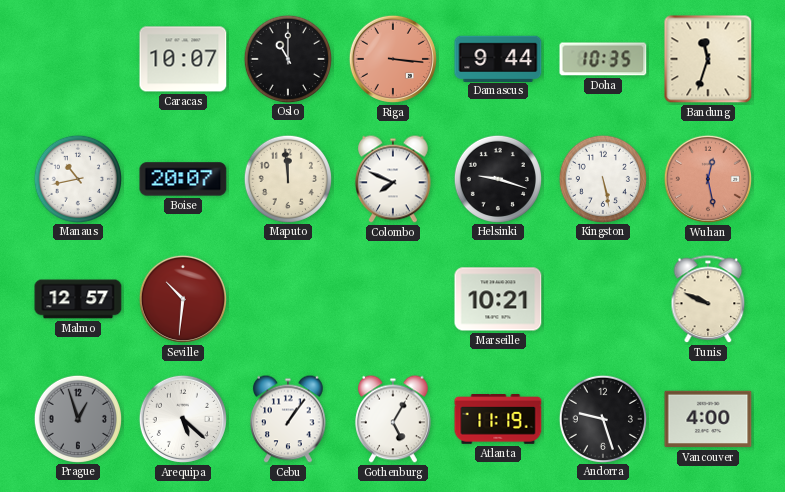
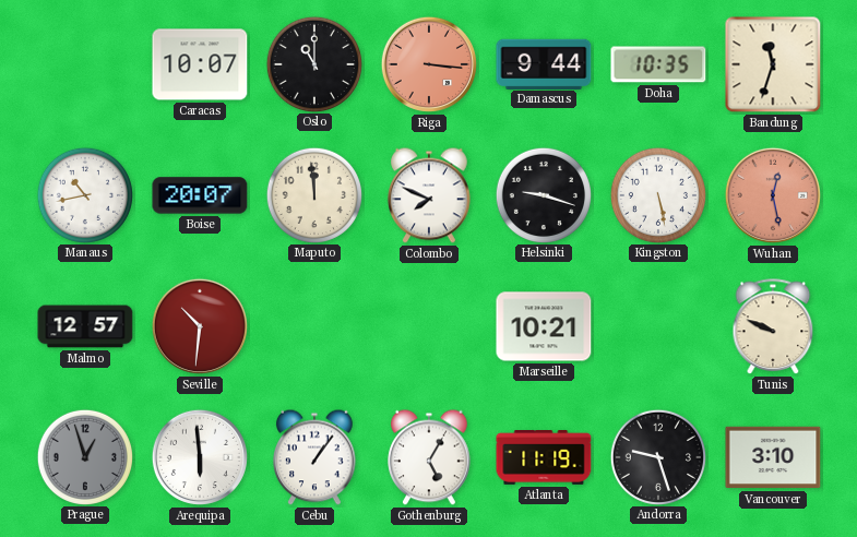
Arequipa: 5:22 -> 5:59 (200, 457)
Vancouver: 4:00 -> 3:10 (773, 457)
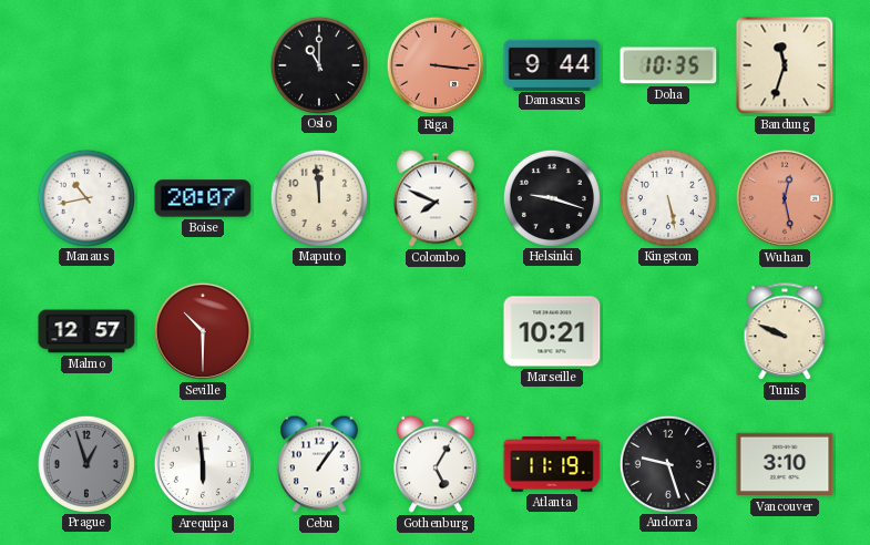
Caracas: 10:07 -> none (200, 64)
Seville: 10:31 -> 10:30 (203, 331)
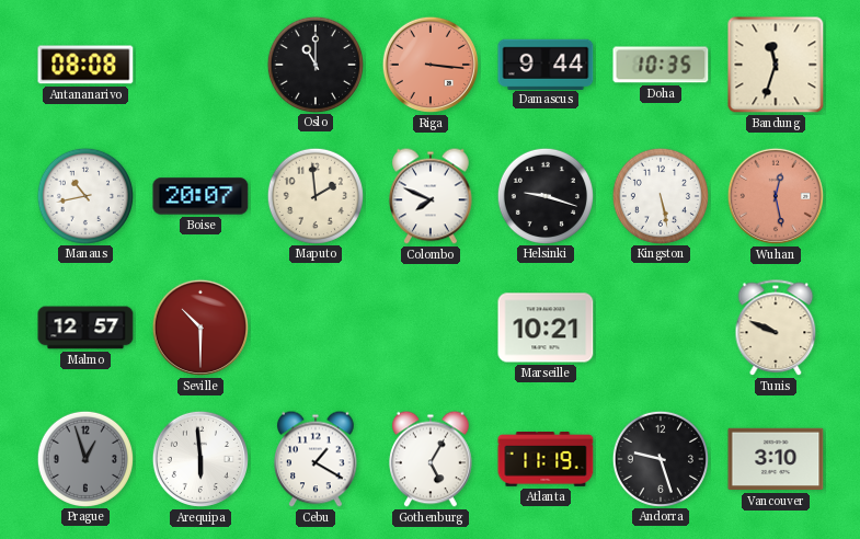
Antananarivo: none -> 08:08 (85, 65)
Maputo: 11:59 -> 1:59 (314, 195)
Cebu: 1:06 -> 1:20 (316, 459)
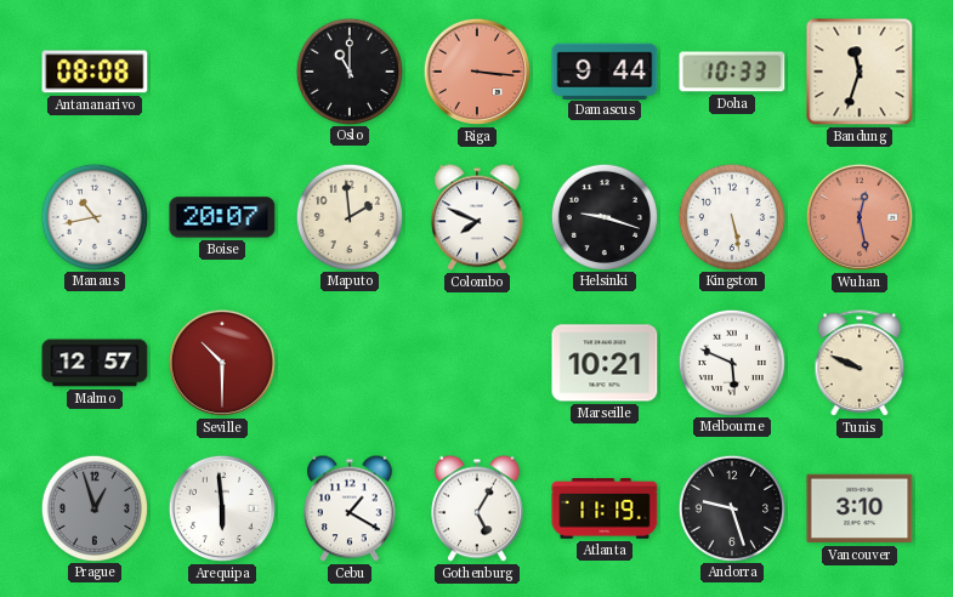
Doha: 10:35 -> 10:33 (732, 72)
Melbourne: none -> 5:49 (731, 362)
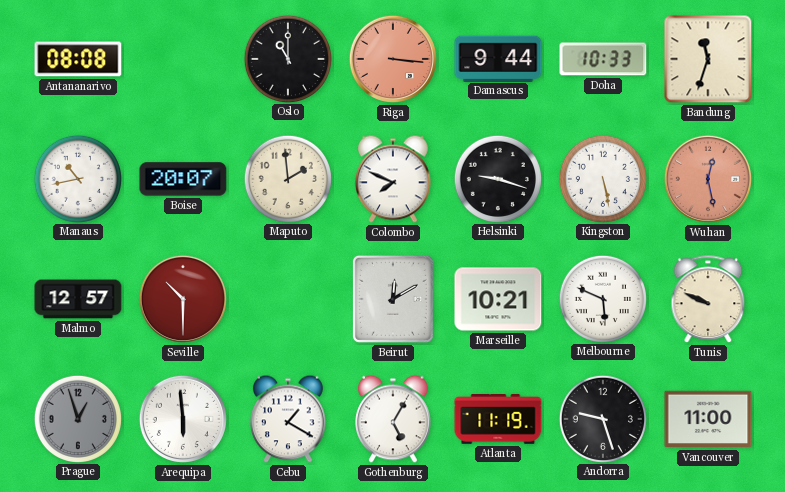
Beirut: none -> 12:10 (393, 299)
Vancouver: 3:10 -> 11:00 (708, 419)
